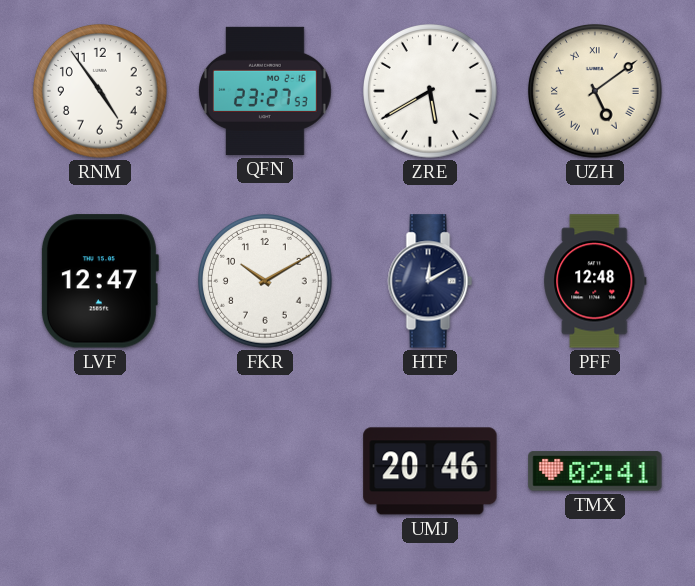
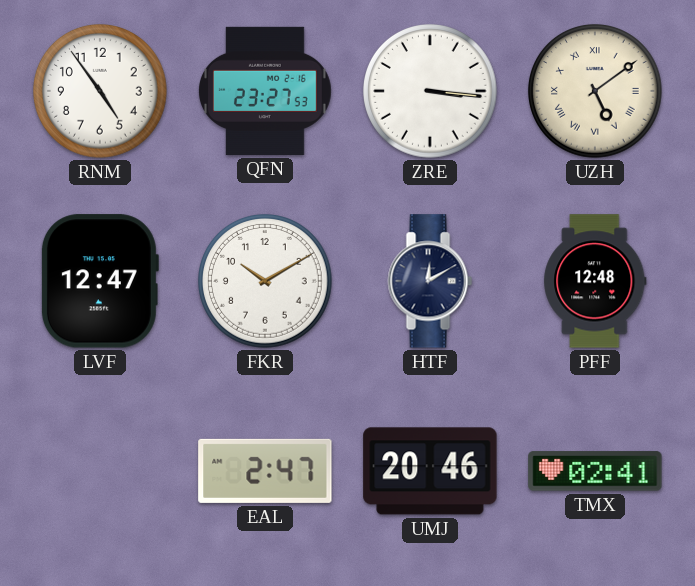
ZRE: 5:40 -> 3:16 (431, 92)
EAL: none -> 2:47 (265, 471)
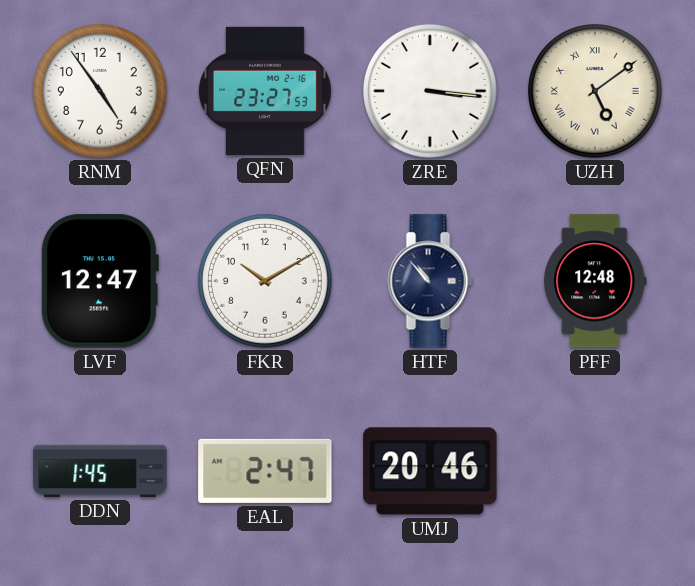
HTF: 12:10 -> 10:53 (430, 281)
DDN: none -> 1:45 (100, 471)
TMX: 02:41 -> none (595, 471)
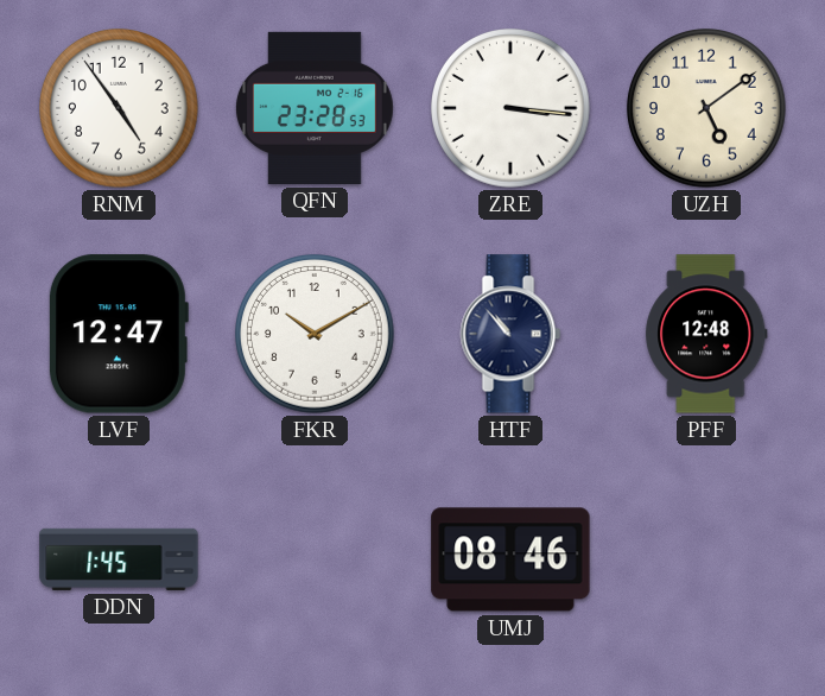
QFN: 23:27 -> 23:28 (316, 108)
UZH numerals: Roman -> Arabic (707, 109)
EAL: 2:47 -> none (265, 471)
UMJ: 20:46 -> 08:46 (510, 559)
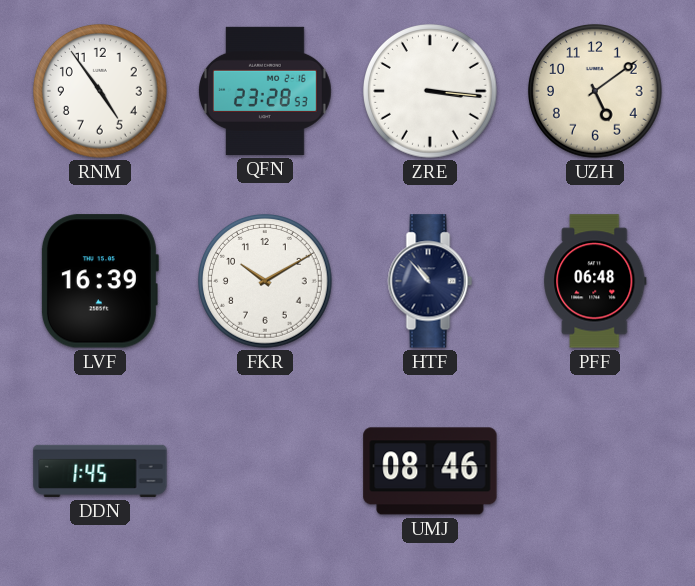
LVF: 12:47 -> 16:39 (99, 281)
PFF: 12:48 -> 06:48 (595, 281)
